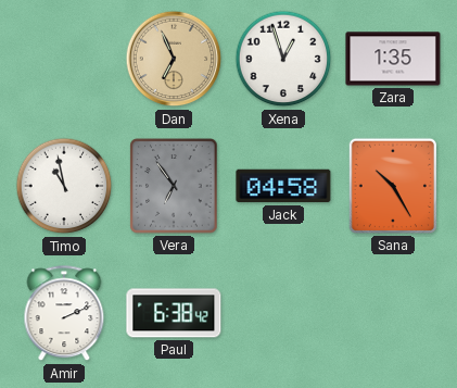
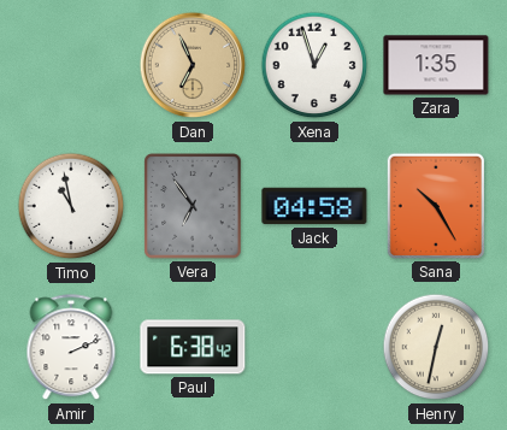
Henry: none -> 12:32 (436, 347)
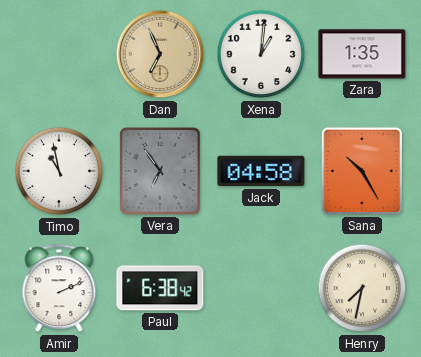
Xena: 12:57 -> 1:01 (261, 54)
Henry: 12:32 -> 7:32 (362, 288)
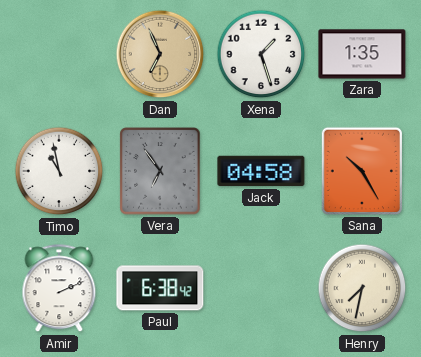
Xena: 1:01 -> 1:27 (261, 54)
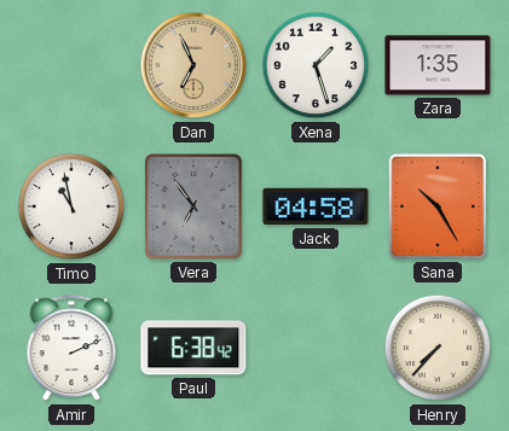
Henry: 7:32 -> 7:37 (438, 348)
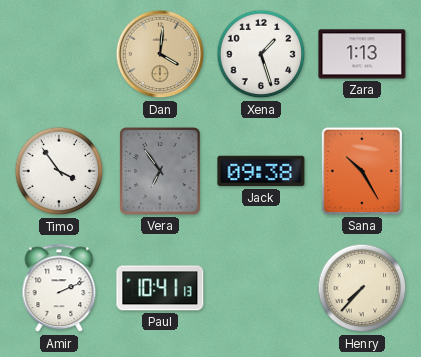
Dan: 6:56 -> 4:01 (160, 54)
Zara: 1:35 -> 1:13 (362, 54)
Timo: 10:58 -> 3:54 (59, 171)
Jack: 04:58 -> 09:38 (261, 171)
Paul: 6:38 -> 10:41 (160, 288)
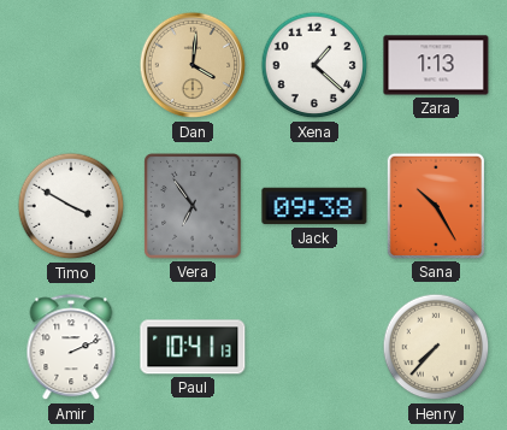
Xena: 1:27 -> 1:22 (314, 65)
Timo: 3:54 -> 3:50 (71, 206)
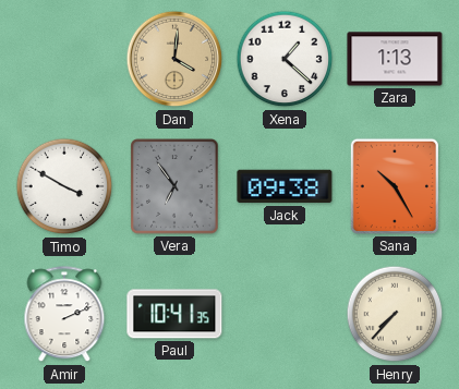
Paul: 10:41:13 -> 10:41:35 (174, 314)
